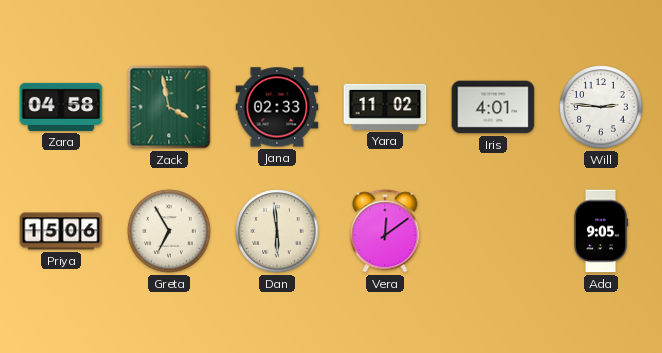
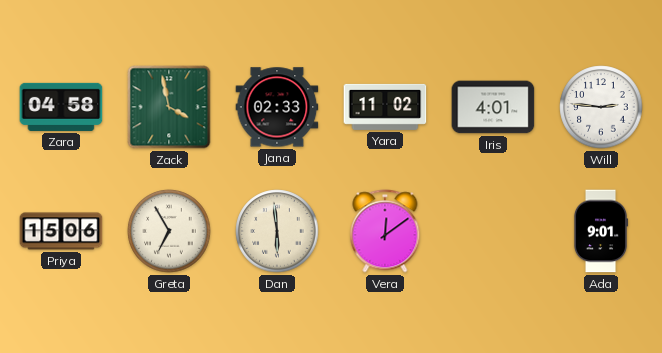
Ada: 9:05 -> 9:01 (601, 231)
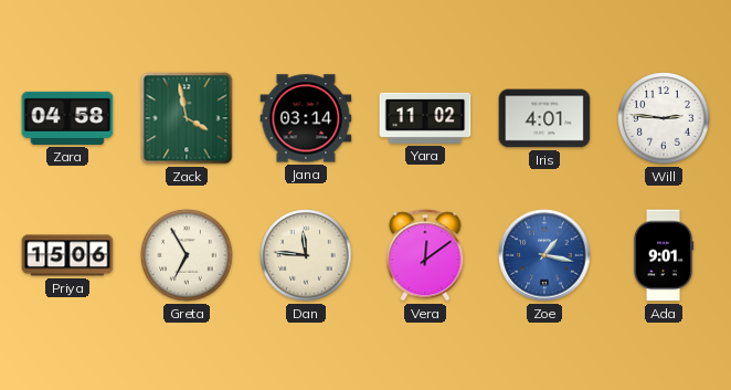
Jana: 02:33 -> 03:14 (306, 118)
Dan: 5:59 -> 11:46 (306, 255)
Zoe: none -> 1:17 (544, 255)
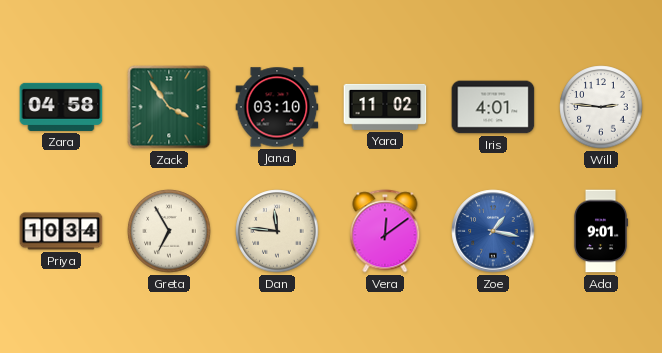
Zack: 3:58 -> 3:54 (169, 107)
Jana: 03:14 -> 03:10 (277, 107)
Priya: 15:06 -> 10:34 (61, 231)
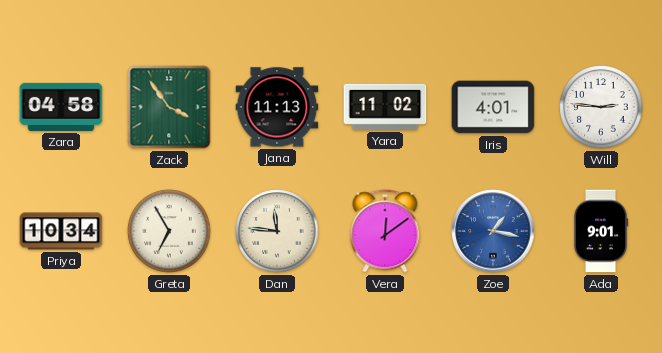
Jana: 03:10 -> 11:13 (277, 107)
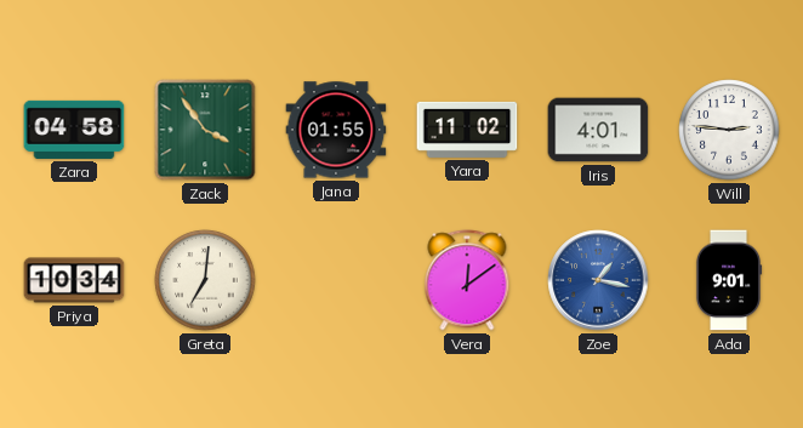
Jana: 11:13 -> 01:55 (336, 130)
Greta: 6:55 -> 7:01 (205, 280)
Dan: 11:46 -> none (277, 231)
